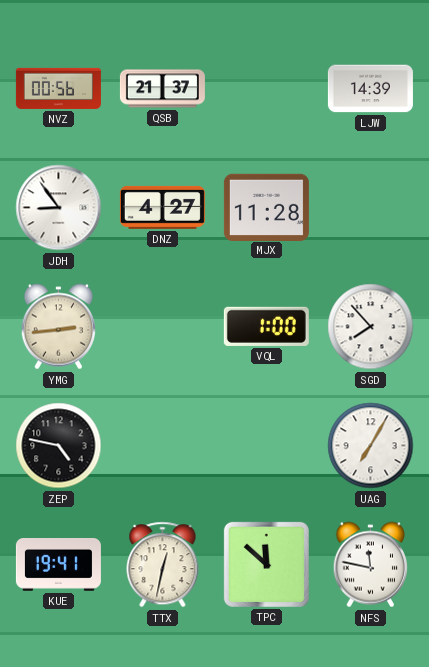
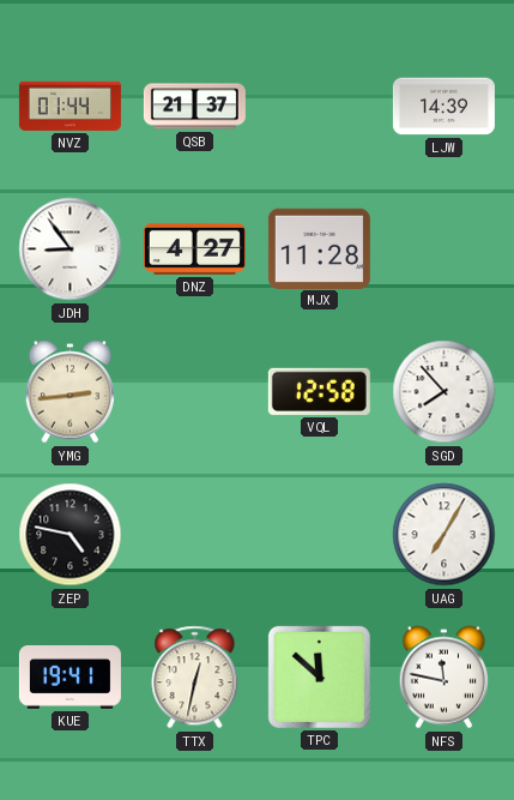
NVZ: 00:56 -> 01:44 (69, 106)
VQL: 1:00 -> 12:58 (319, 391)
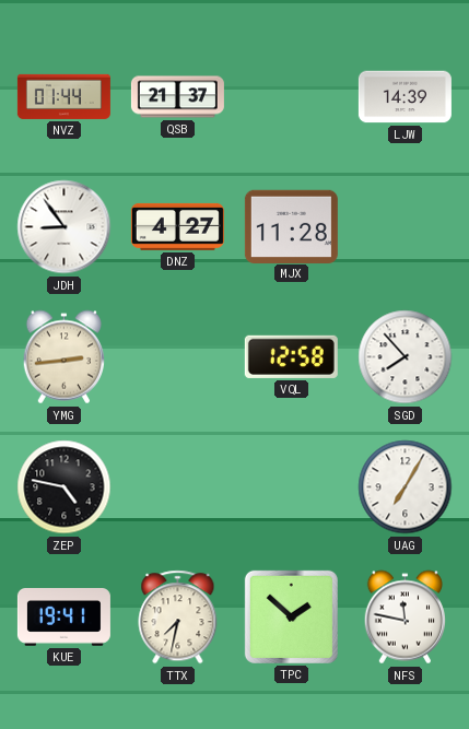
TTX: 12:32 -> 7:32 (178, 618)
TPC: 11:52 -> 1:52 (291, 616)
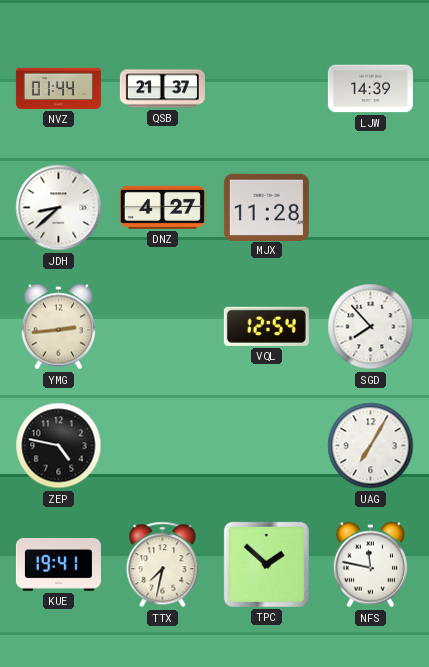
JDH: 8:54 -> 8:38 (59, 208)
VQL: 12:58 -> 12:54 (266, 326)
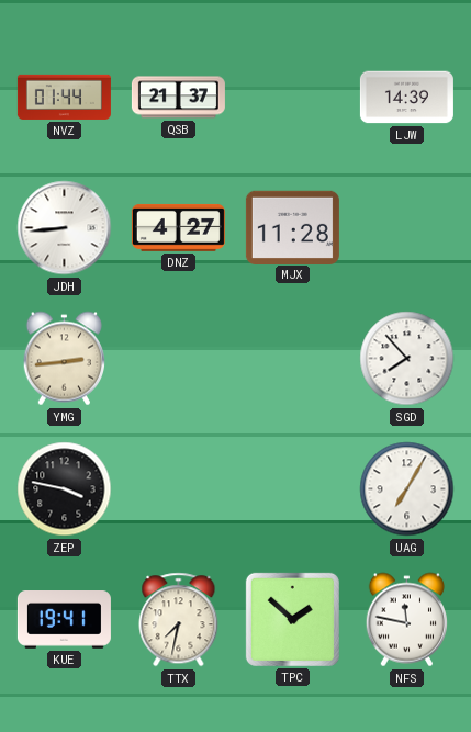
JDH: 8:38 -> 8:44 (65, 228)
VQL: 12:54 -> none (266, 326)
ZEP: 4:47 -> 3:47 (65, 489)
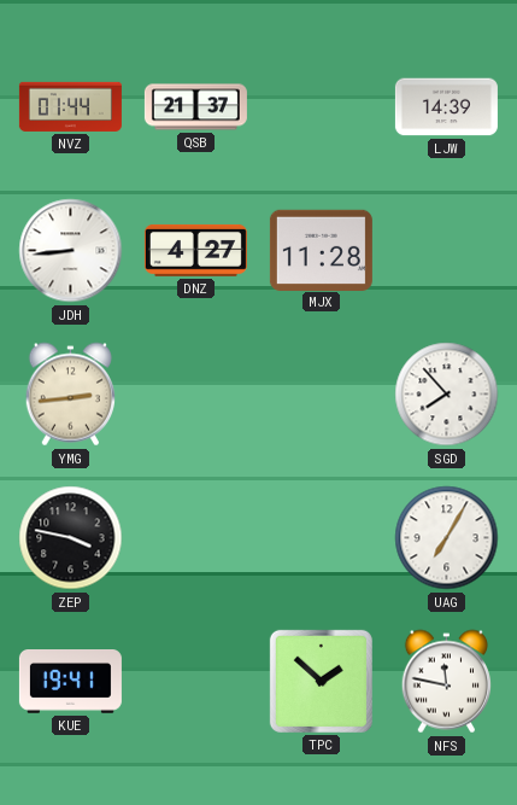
TTX: 7:32 -> none (179, 620)
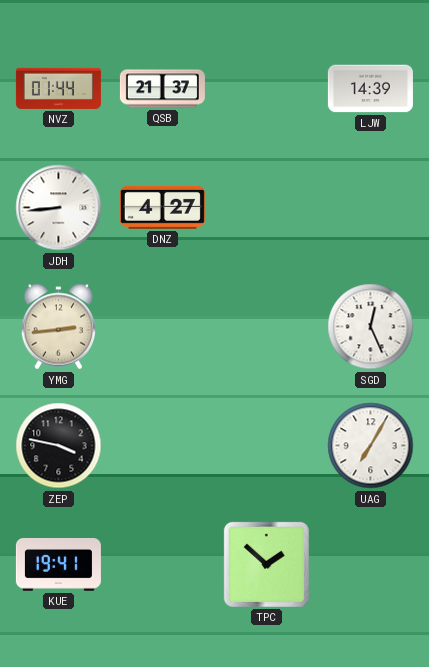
MJX: 11:28 -> none (321, 250)
SGD: 7:53 -> 12:26 (371, 327)
NFS: 11:47 -> none (446, 682)
